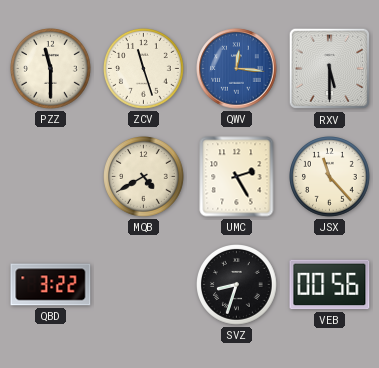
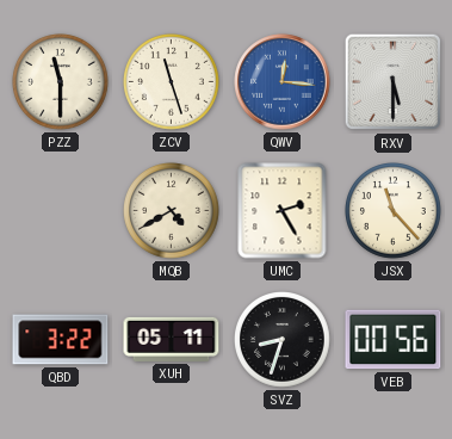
XUH: none -> 05:11 (172, 339)
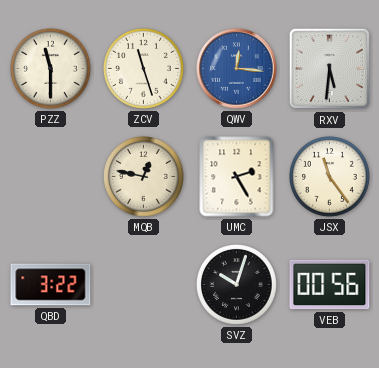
RXV: 5:30 -> 5:31 (330, 69)
MQB: 4:40 -> 12:47 (144, 177)
JSX: 11:23 -> 11:24 (330, 177)
XUH: 05:11 -> none (172, 339)
SVZ: 8:33 -> 10:03 (237, 285)
